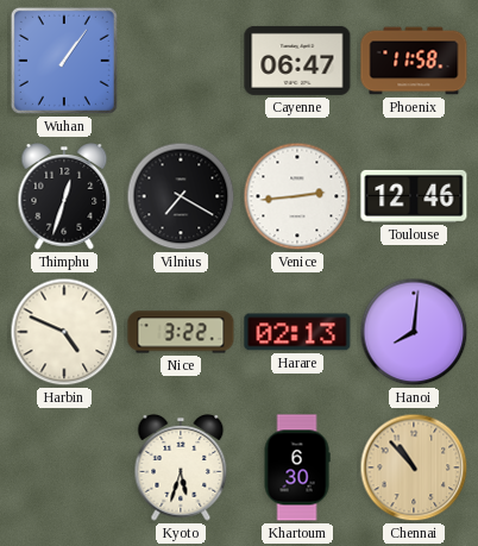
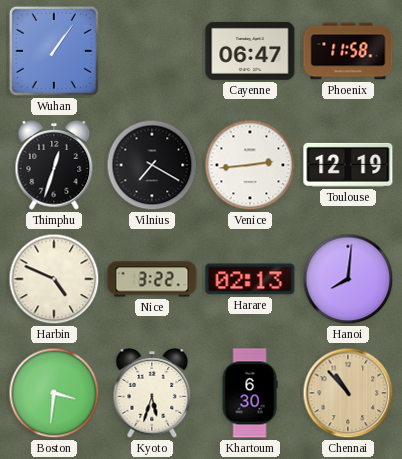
Toulouse: 12:46 -> 12:19 (348, 165)
Boston: none -> 3:31 (54, 393)
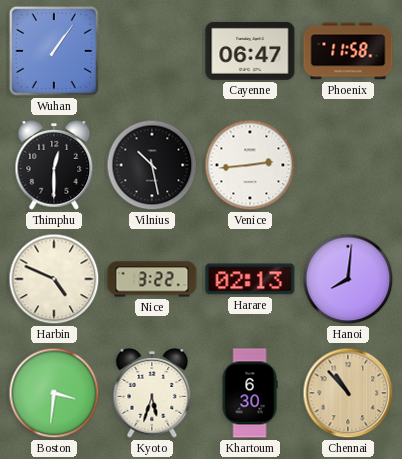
Thimphu: 12:33 -> 12:30 (54, 166)
Vilnius: 7:20 -> 10:28 (152, 165)
Toulouse: 12:19 -> none (348, 165)
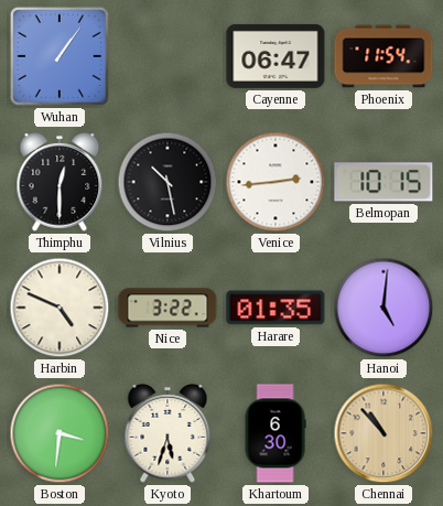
Phoenix: 11:58 -> 11:54 (383, 56)
Belmopan: none -> 10:15 (383, 182)
Harare: 02:13 -> 01:35 (275, 308)
Hanoi: 8:01 -> 5:01 (383, 308)
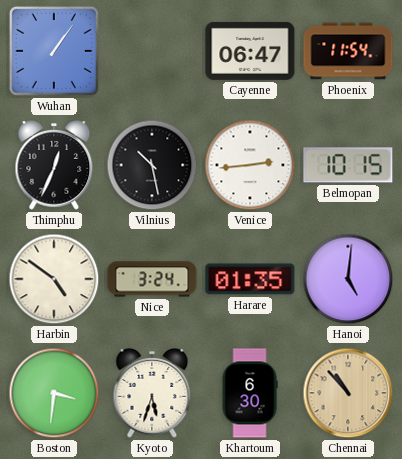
Thimphu: 12:30 -> 12:34 (54, 166)
Harbin: 4:49 -> 4:51 (54, 279)
Nice: 3:22 -> 3:24 (152, 279)
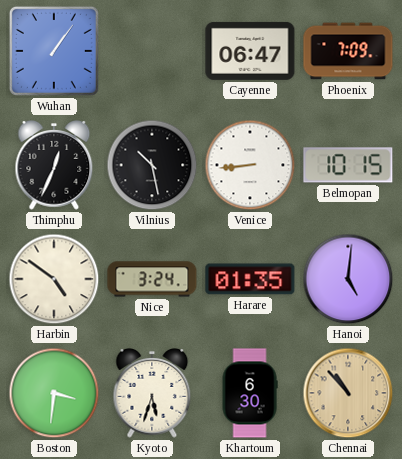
Phoenix: 11:54 -> 7:09 (348, 51)
Venice: 2:44 -> 8:44 (250, 165)
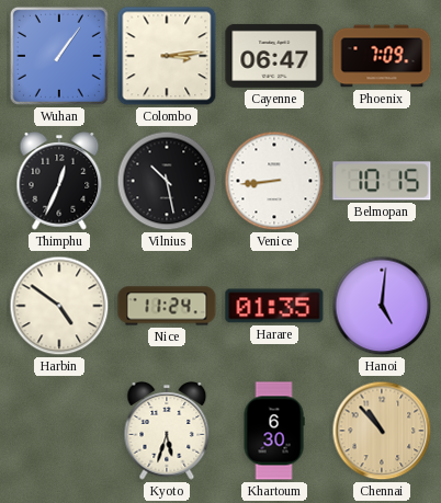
Colombo: none -> 3:14 (167, 56)
Nice: 3:24 -> 11:24 (167, 306)
Boston: 3:31 -> none (54, 393)
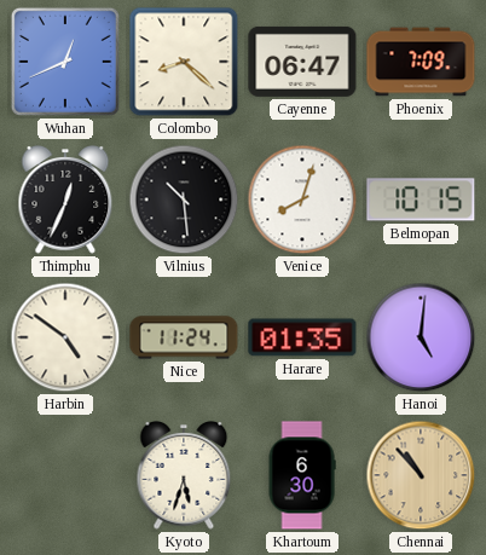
Wuhan: 1:06 -> 12:41 (65, 62)
Colombo: 3:14 -> 8:22 (184, 62)
Vilnius: 10:28 -> 10:29 (184, 200)
Venice: 8:44 -> 8:03 (302, 200)
